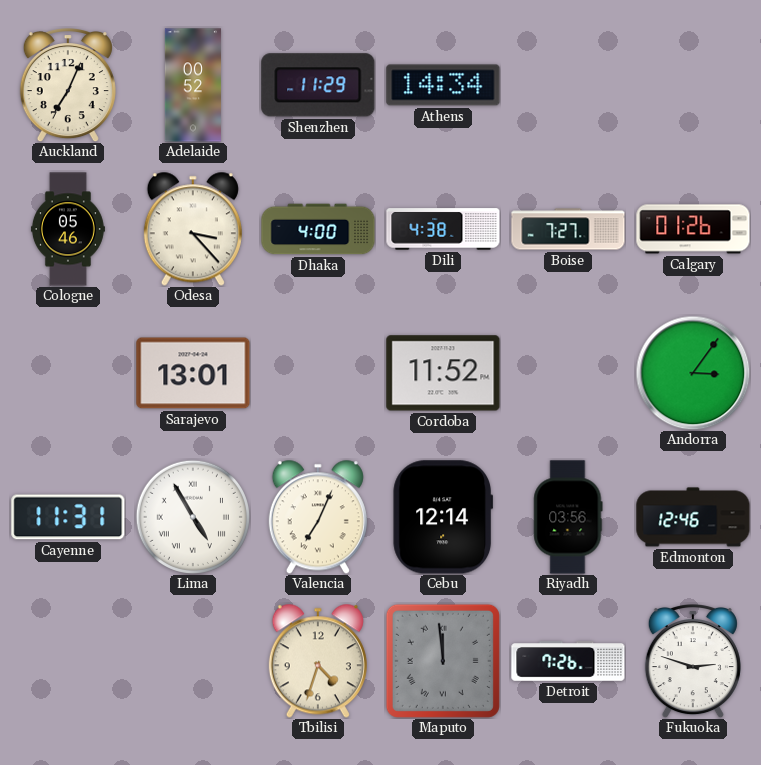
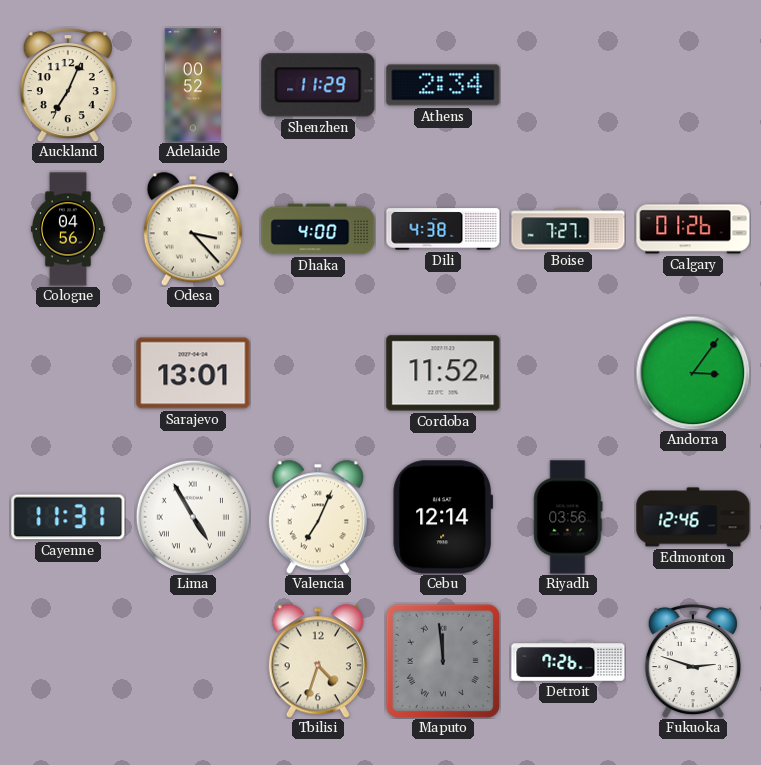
Athens: 14:34 -> 2:34 (443, 85)
Cologne: 05:46 -> 04:56 (68, 229)
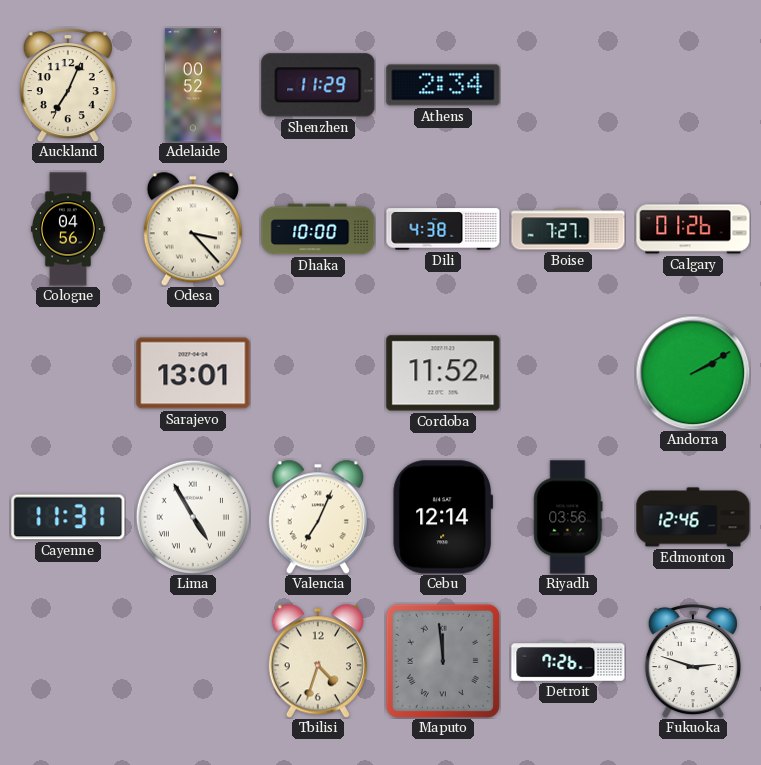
Dhaka: 4:00 -> 10:00 (318, 229)
Andorra: 3:06 -> 2:10 (693, 373)
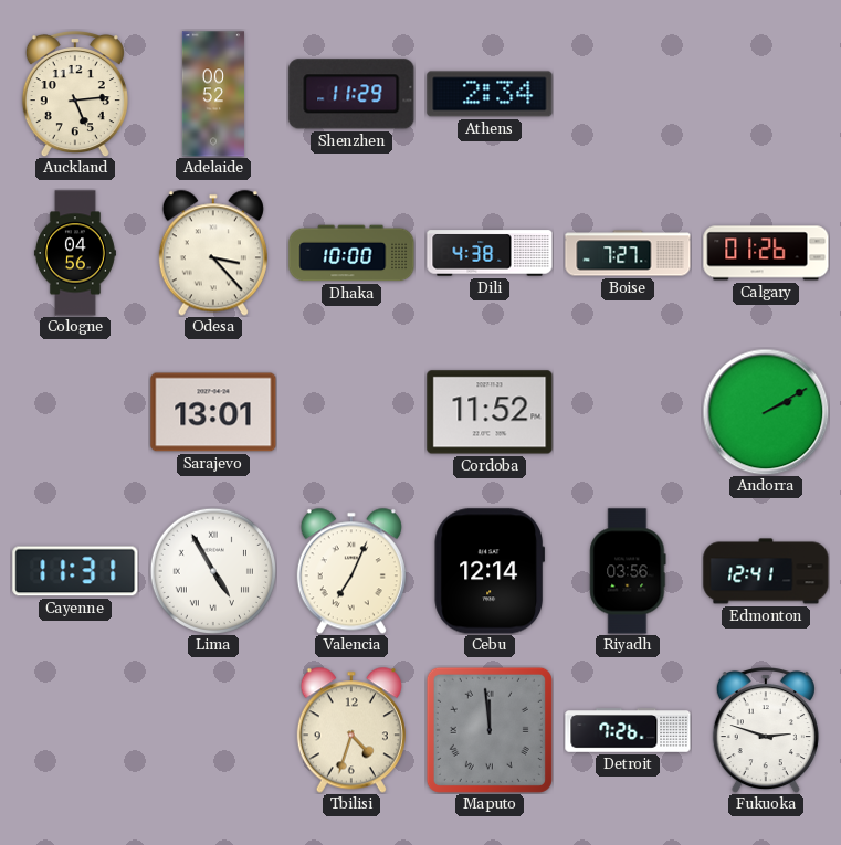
Auckland: 7:04 -> 5:14 (75, 95)
Edmonton: 12:46 -> 12:41 (766, 571)
